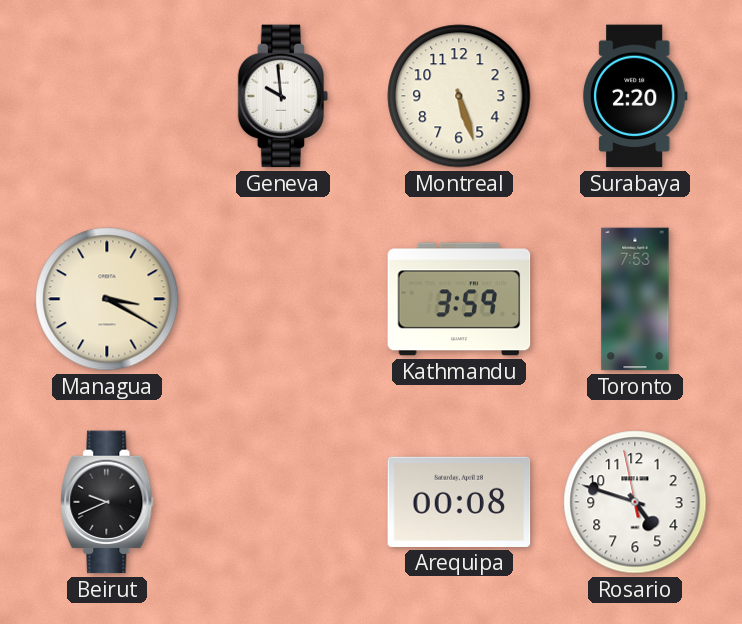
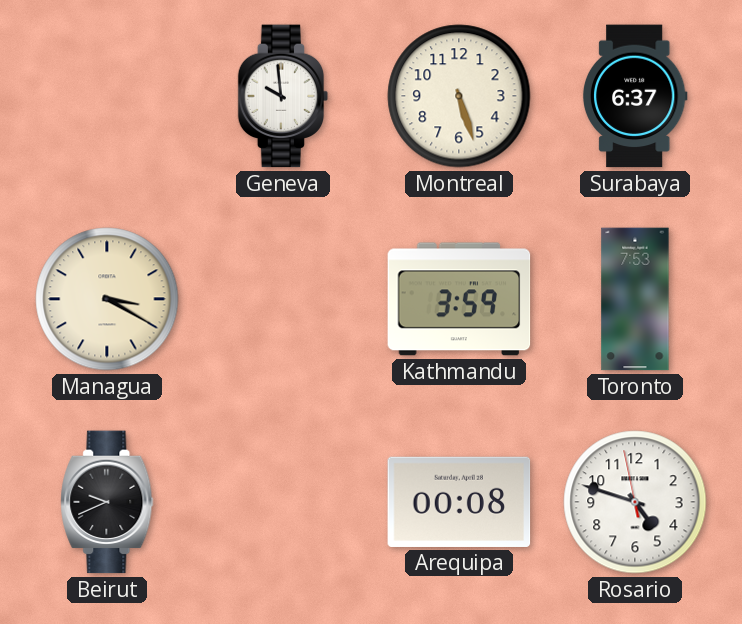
Surabaya: 2:20 -> 6:37 (635, 96)
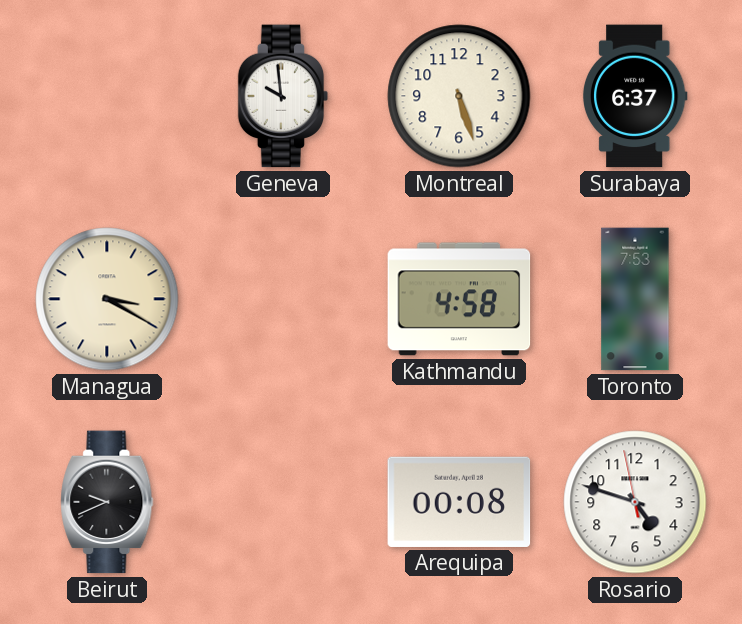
Kathmandu: 3:59 -> 4:58 (459, 299)
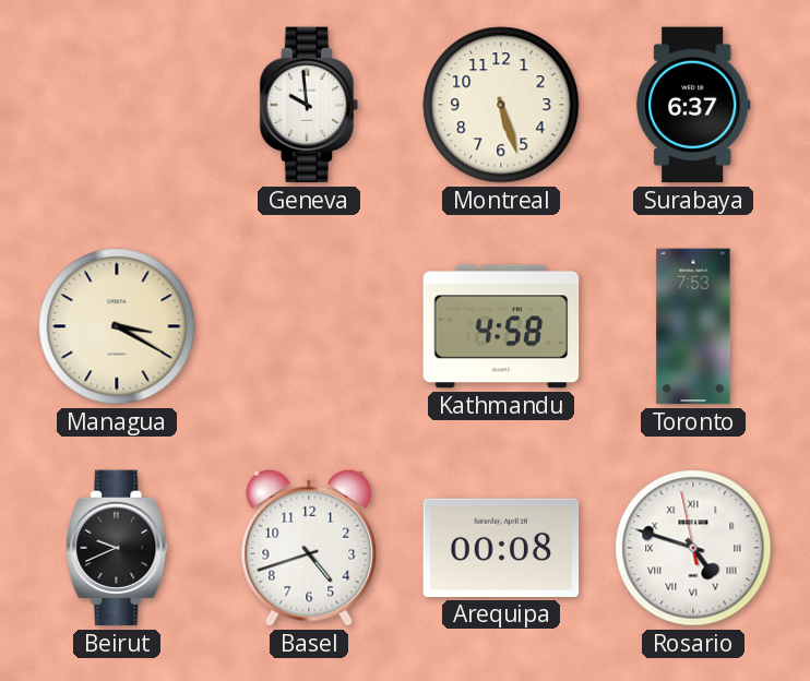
Basel: none -> 4:42 (309, 548)
Rosario numerals: Arabic -> Roman (693, 548)
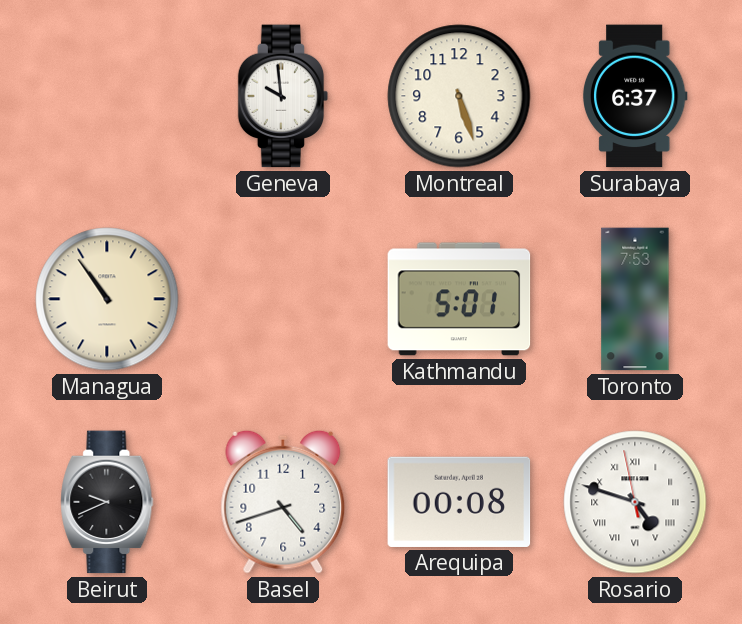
Managua: 3:20 -> 10:54 (107, 299)
Kathmandu: 4:58 -> 5:01 (459, 299)
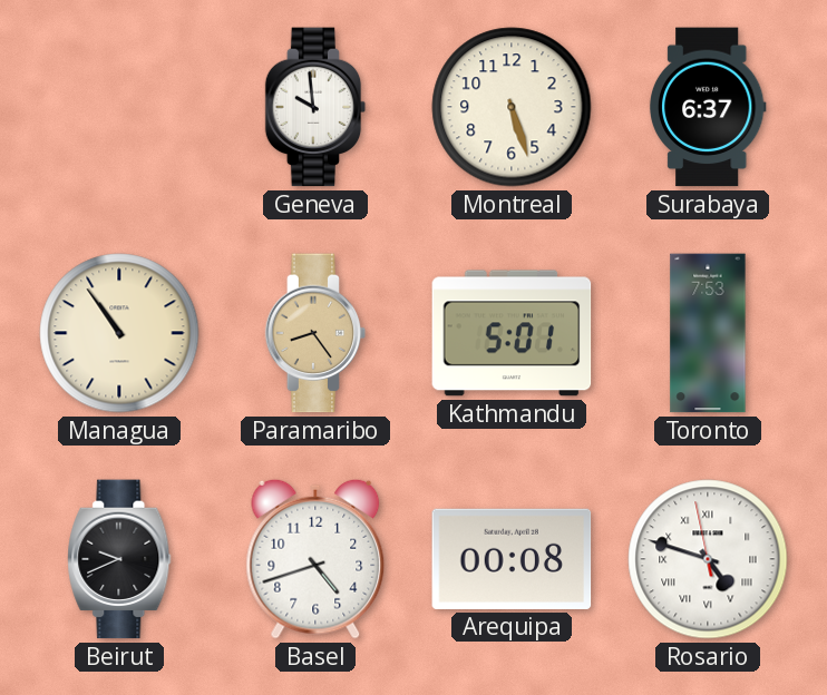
Paramaribo: none -> 8:24 (315, 333)
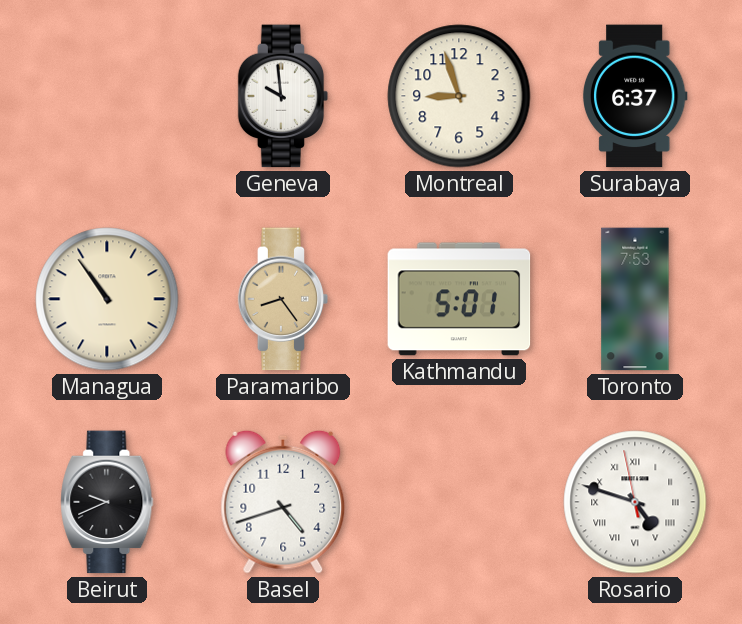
Montreal: 5:27 -> 8:57 (459, 96)
Arequipa: 00:08 -> none (512, 559)
